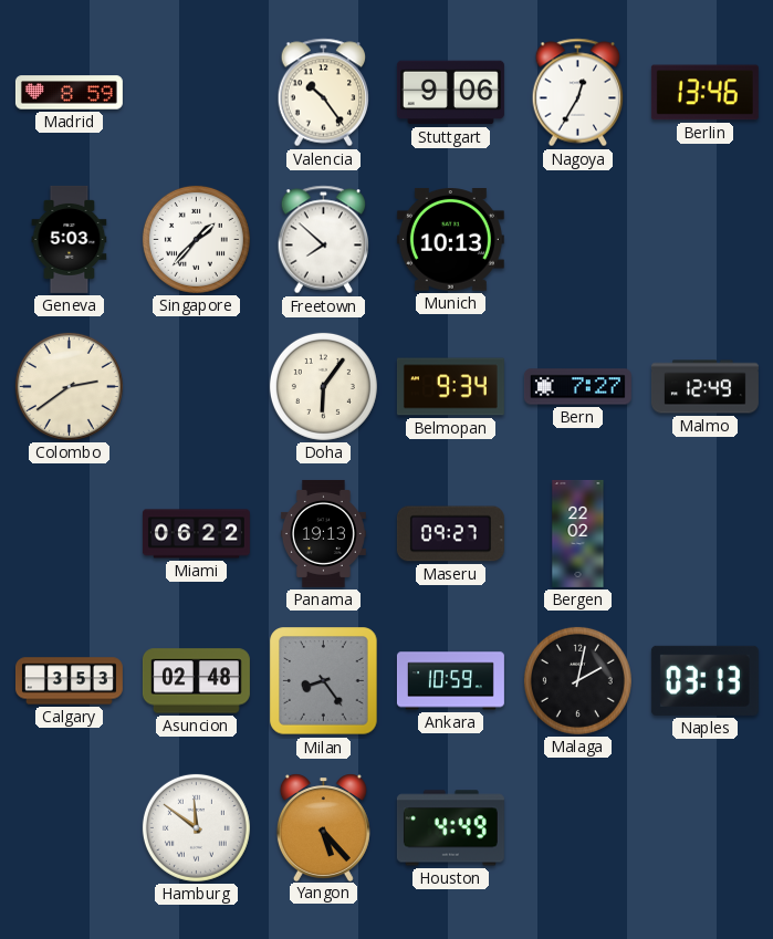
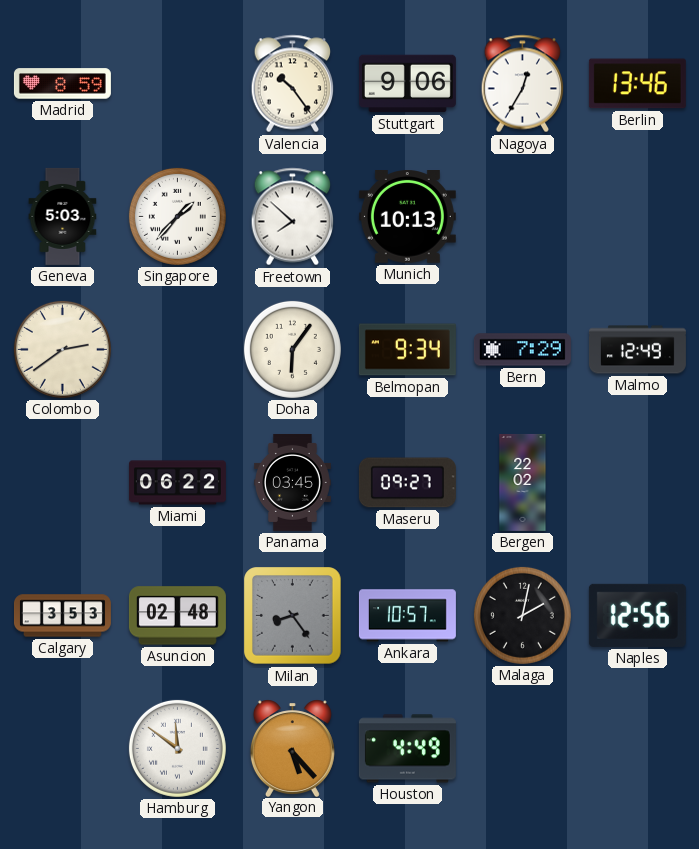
Bern: 7:27 -> 7:29 (522, 350)
Panama: 19:13 -> 03:45 (292, 482)
Ankara: 10:59 -> 10:57 (407, 616)
Naples: 03:13 -> 12:56 (637, 615)
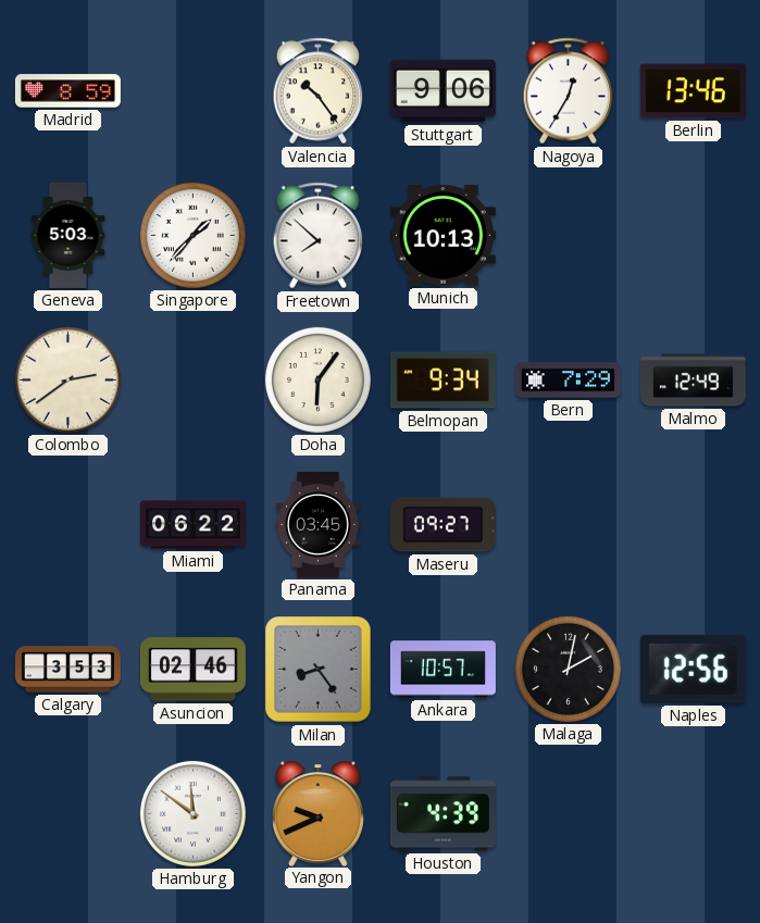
Bergen: 22:02 -> none (523, 482)
Asuncion: 02:48 -> 02:46 (192, 670)
Yangon: 5:23 -> 9:41 (317, 813)
Houston: 4:49 -> 4:39 (443, 814)
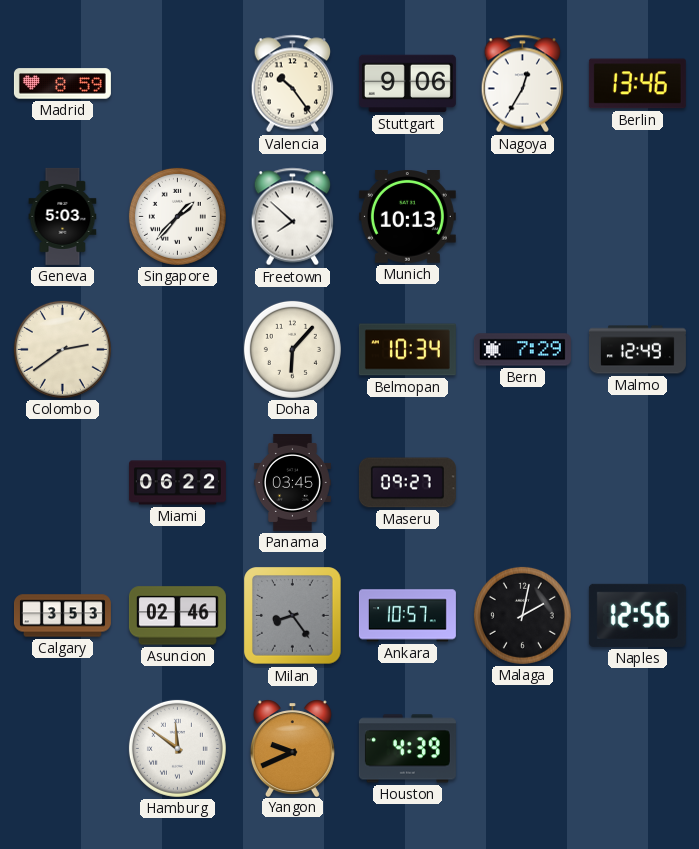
Doha: 6:06 -> 6:07 (292, 349)
Belmopan: 9:34 -> 10:34 (407, 350)
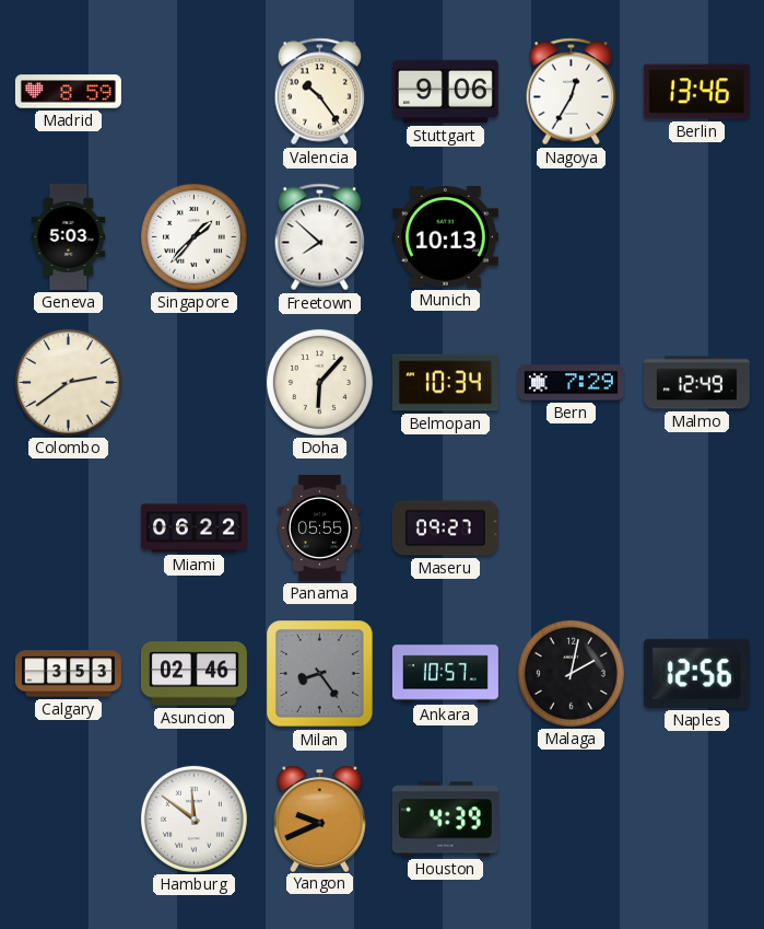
Panama: 03:45 -> 05:55 (319, 527)
